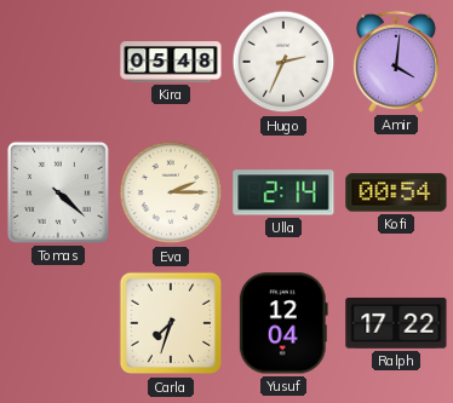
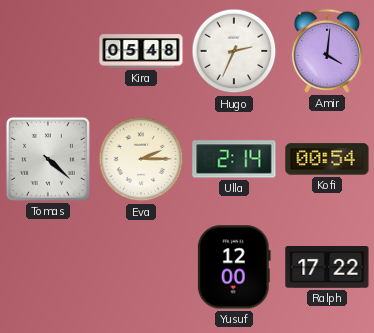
Carla: 7:33 -> none (171, 323)
Yusuf: 12:04 -> 12:00 (234, 267)
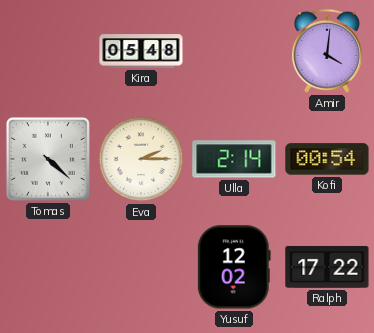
Hugo: 2:34 -> none (234, 51)
Yusuf: 12:00 -> 12:02 (234, 267)
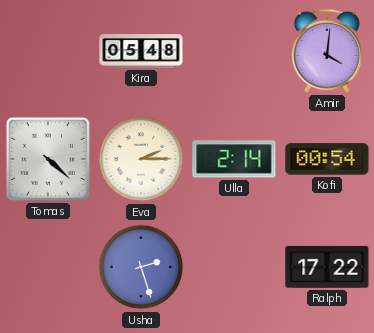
Usha: none -> 2:27 (141, 267)
Yusuf: 12:02 -> none (234, 267)
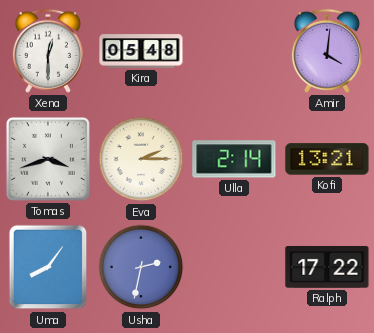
Xena: none -> 12:30 (48, 51)
Tomas: 4:22 -> 3:42 (48, 159)
Kofi: 00:54 -> 13:21 (327, 159)
Uma: none -> 8:06 (48, 267)
Usha: 2:27 -> 2:32 (141, 267)
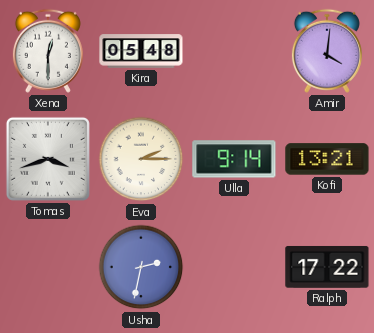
Ulla: 2:14 -> 9:14 (234, 159)
Uma: 8:06 -> none (48, 267)
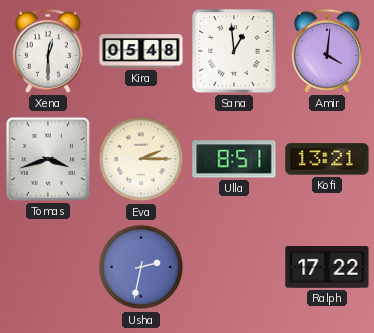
Sana: none -> 12:59 (234, 51)
Ulla: 9:14 -> 8:51 (234, 159)
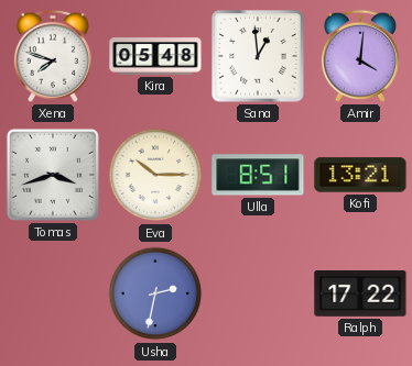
Xena: 12:30 -> 7:48 (53, 56)
Eva: 2:15 -> 10:15 (155, 175)
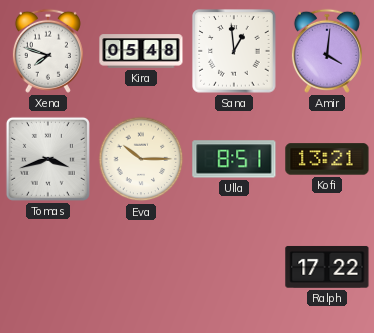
Usha: 2:32 -> none (155, 293)
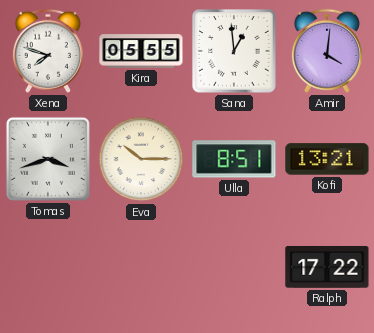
Kira: 05:48 -> 05:55 (141, 51)
